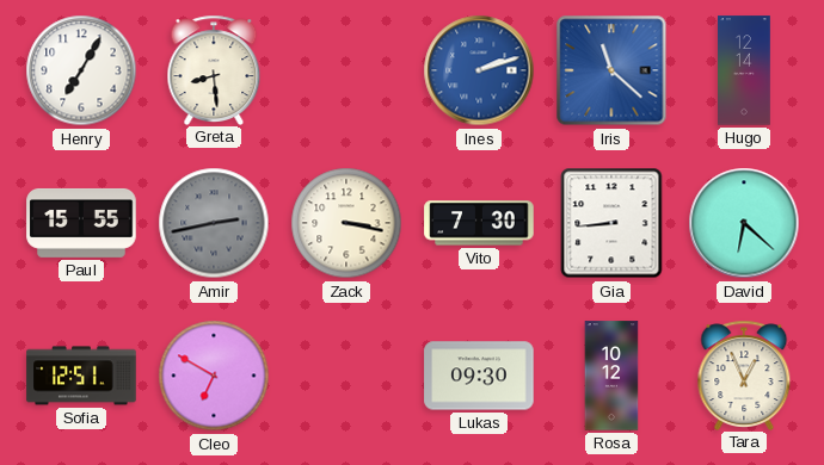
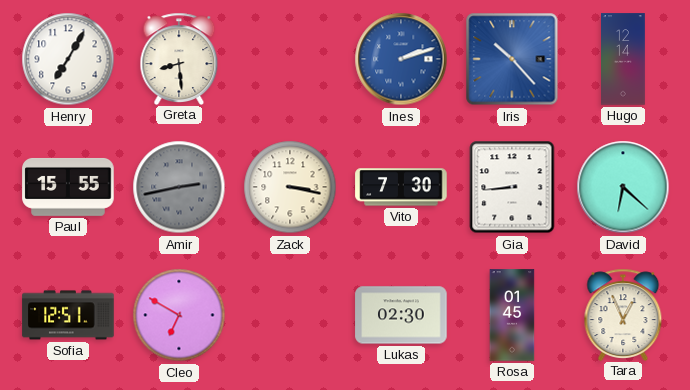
Iris: 11:22 -> 10:23 (512, 59)
Lukas: 09:30 -> 02:30 (401, 315)
Rosa: 10:12 -> 01:45 (512, 315)
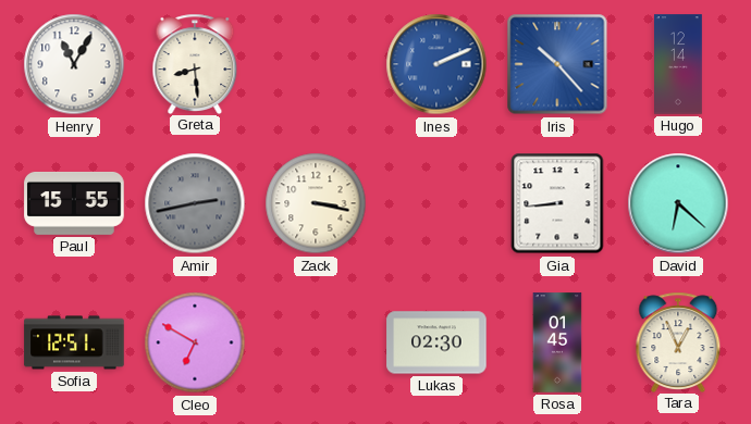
Henry: 7:05 -> 11:05 (74, 64)
Ines: 2:12 -> 2:11 (436, 64)
Vito: 7:30 -> none (401, 187)
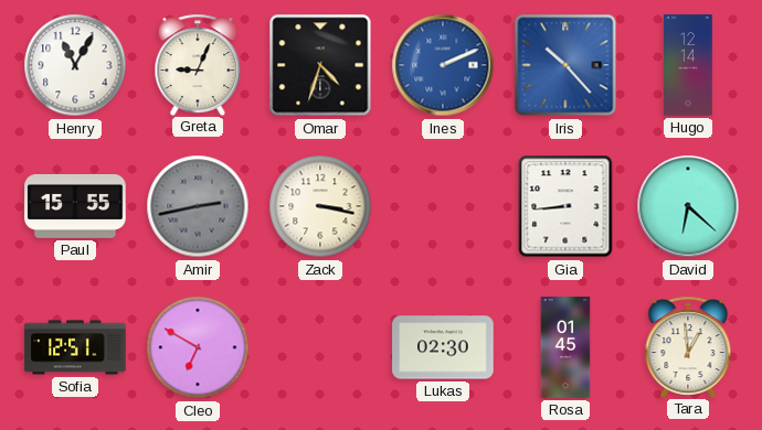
Greta: 8:29 -> 9:04 (198, 64)
Omar: none -> 4:33 (320, 65)
Tara: 12:56 -> 12:59 (688, 346)
